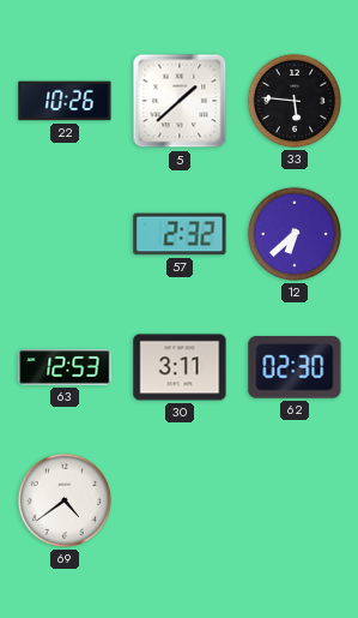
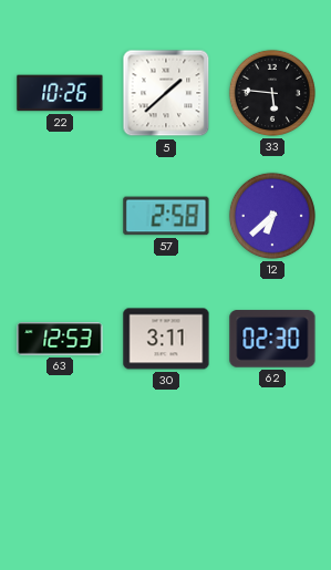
57: 2:32 -> 2:58 (166, 216)
69: 4:39 -> none (65, 500)
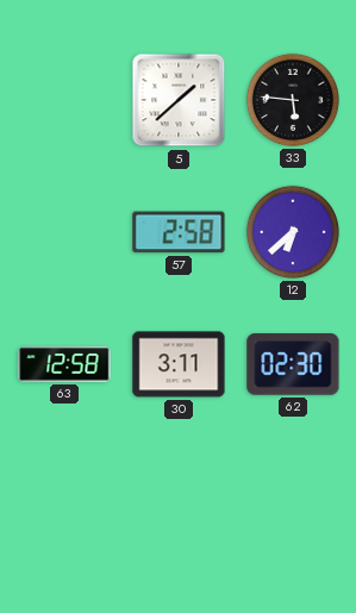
22: 10:26 -> none (60, 93)
63: 12:53 -> 12:58 (64, 364)
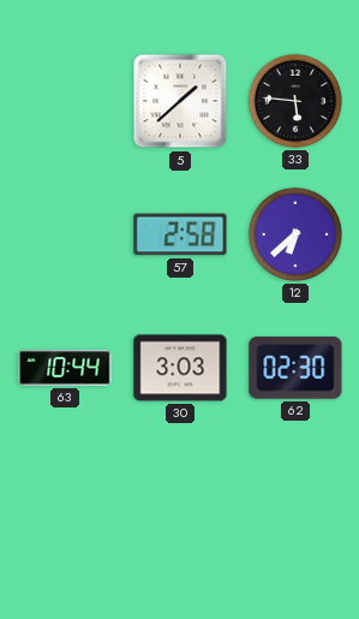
63: 12:58 -> 10:44 (65, 368)
30: 3:11 -> 3:03 (180, 368)
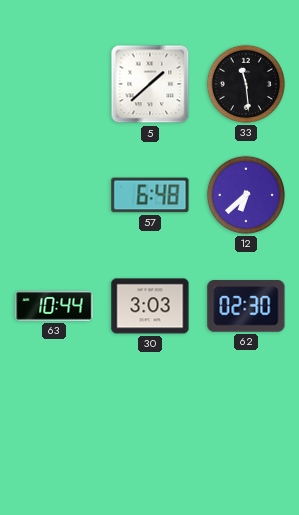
33: 5:46 -> 11:29 (246, 84)
57: 2:58 -> 6:48 (150, 195)
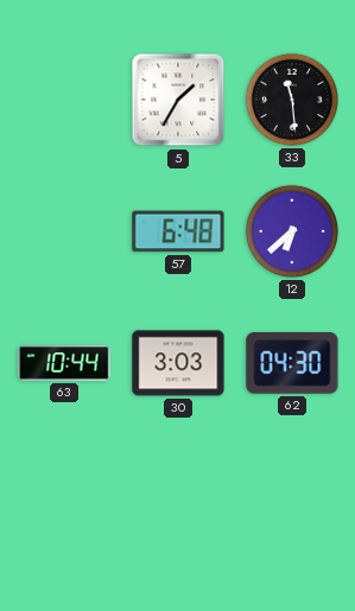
5: 1:38 -> 1:35 (178, 100)
62: 02:30 -> 04:30 (292, 363)
